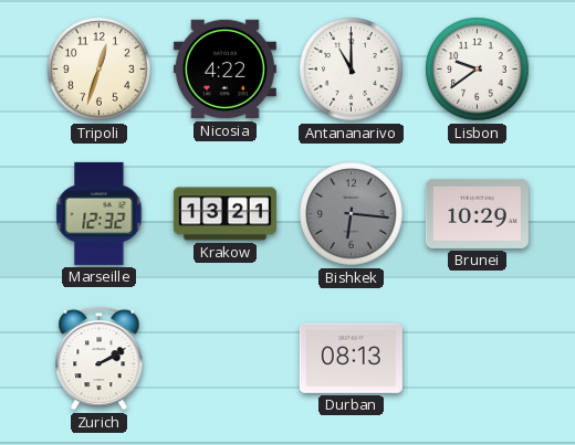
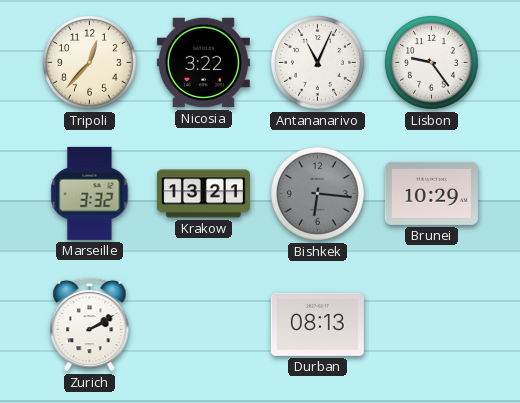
Tripoli: 12:33 -> 12:37 (90, 63)
Nicosia: 4:22 -> 3:22 (203, 63)
Antananarivo: 11:00 -> 11:04 (318, 63)
Lisbon: 9:39 -> 9:24 (432, 63)
Marseille: 12:32 -> 3:32 (90, 193)
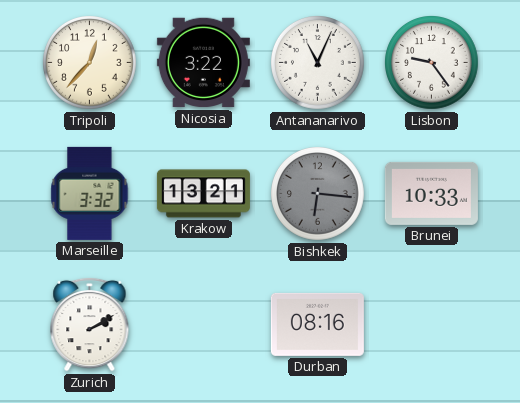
Brunei: 10:29 -> 10:33 (431, 193)
Durban: 08:13 -> 08:16 (317, 324)
